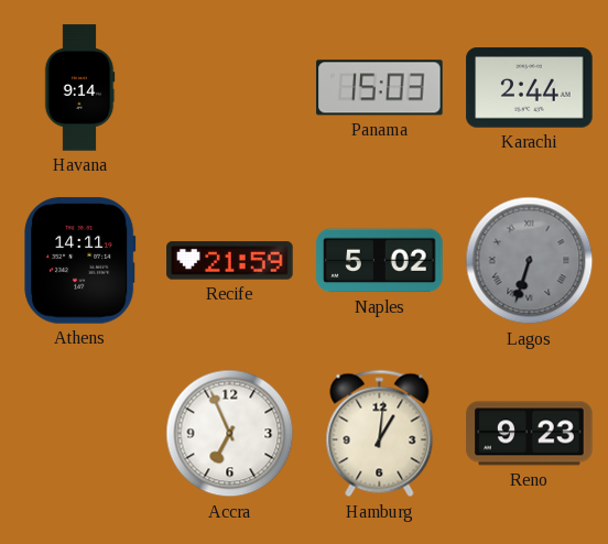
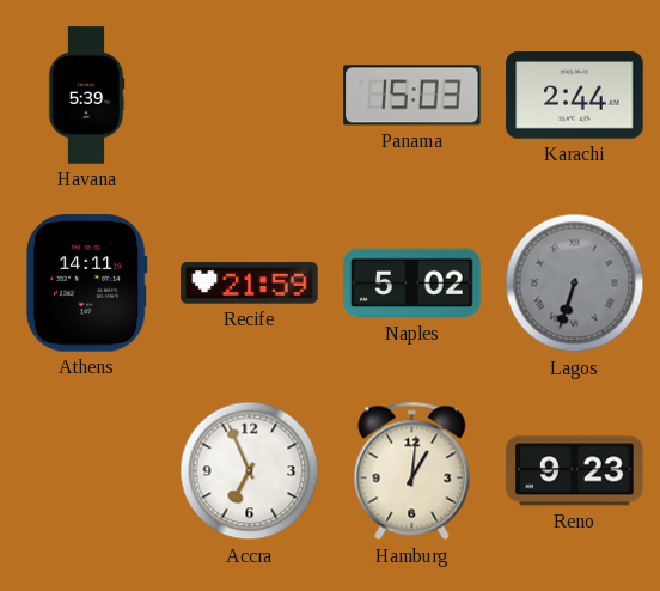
Havana: 9:14 -> 5:39 (86, 96)
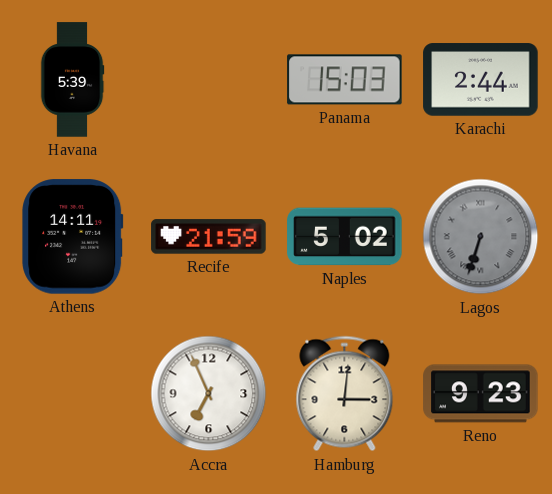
Hamburg: 1:01 -> 3:01 (345, 394)
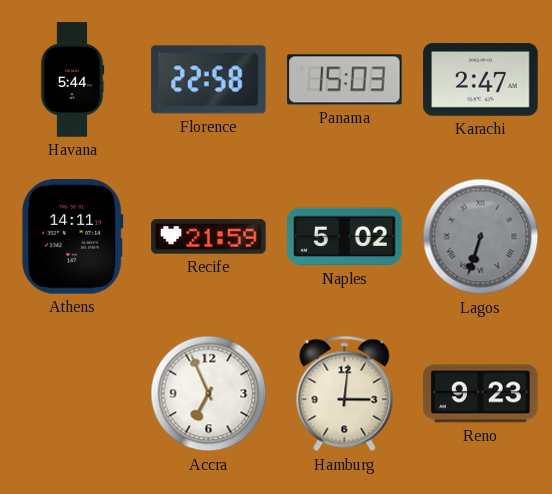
Havana: 5:39 -> 5:44 (72, 80)
Florence: none -> 22:58 (209, 80)
Karachi: 2:44 -> 2:47 (481, 80)
